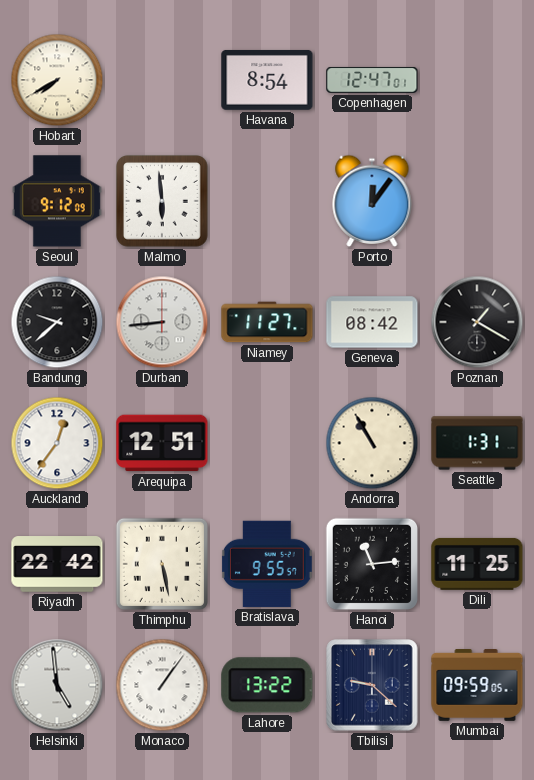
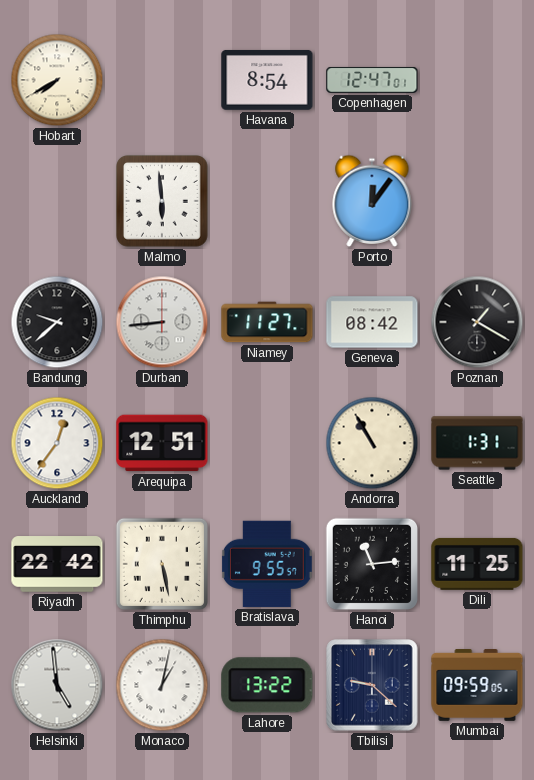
Seoul: 9:12 -> none (57, 201)
Monaco: 1:06 -> 1:02 (162, 685)
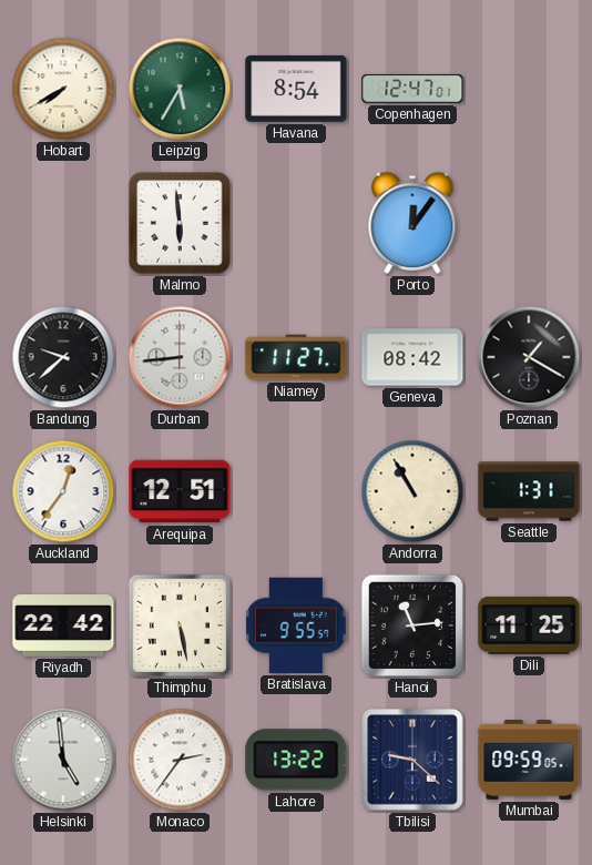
Leipzig: none -> 5:35 (180, 89)
Monaco: 1:02 -> 2:36 (180, 760)
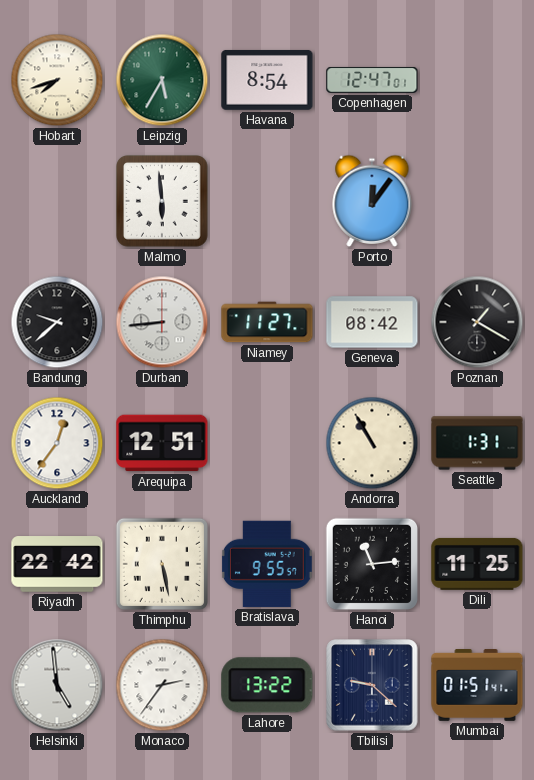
Hobart: 7:40 -> 7:42 (57, 80)
Mumbai: 09:59 -> 01:51 (477, 686)
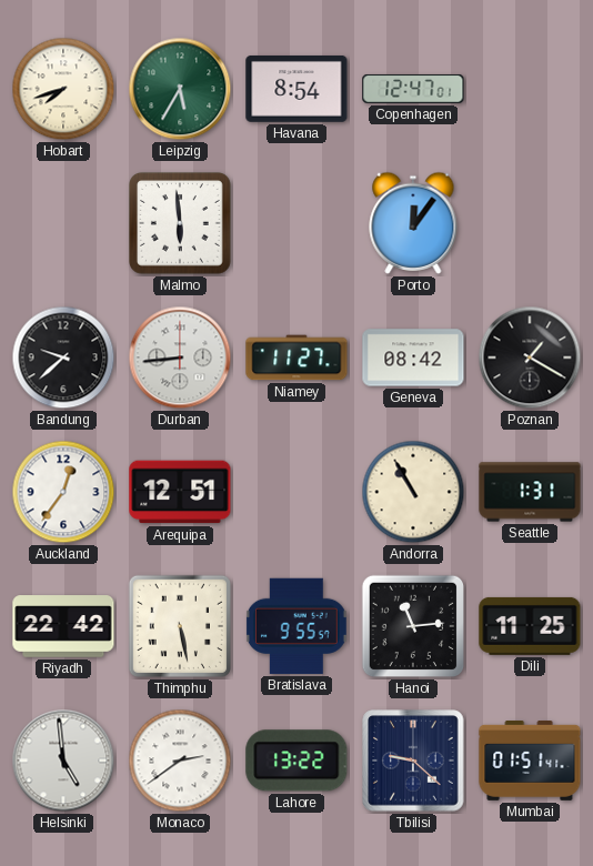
Monaco: 2:36 -> 2:39 (180, 761)
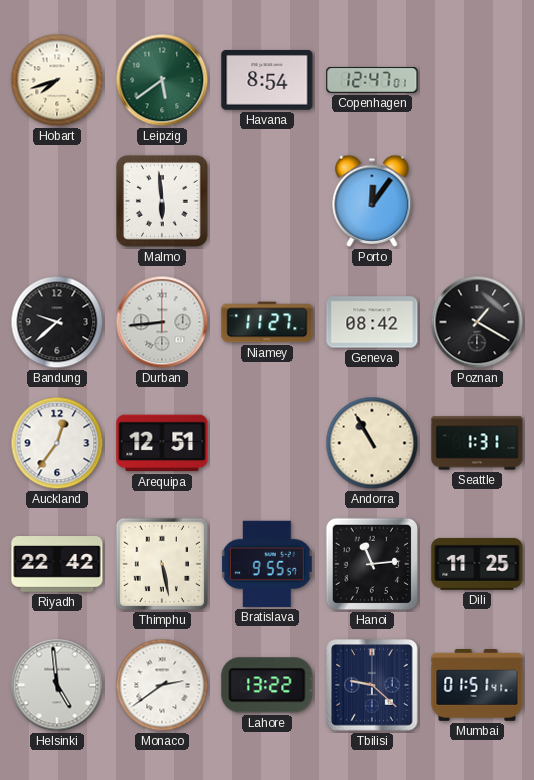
Leipzig: 5:35 -> 5:39 (162, 80)
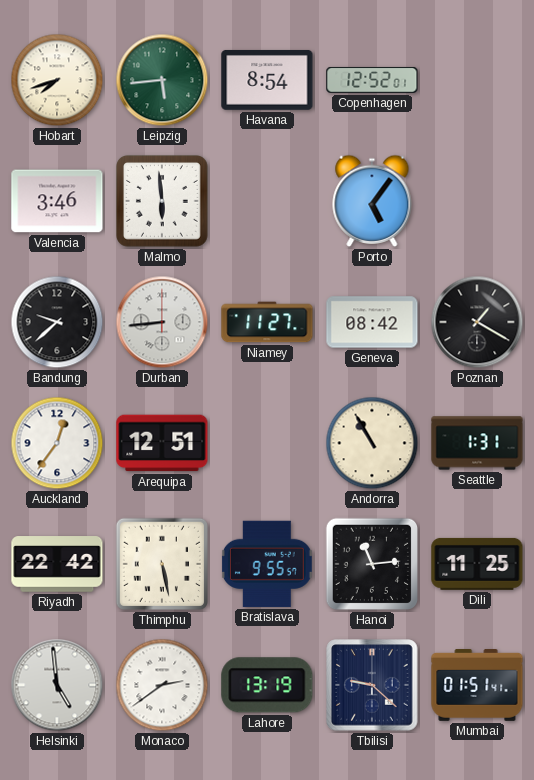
Leipzig: 5:39 -> 5:44 (162, 80)
Copenhagen: 12:47 -> 12:52 (372, 80)
Valencia: none -> 3:46 (57, 201)
Porto: 12:06 -> 5:06 (372, 201)
Lahore: 13:22 -> 13:19 (267, 685)
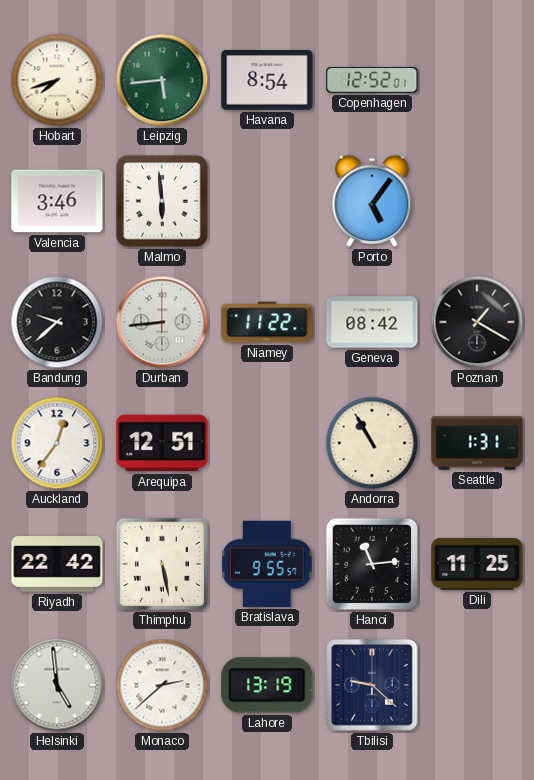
Niamey: 11:27 -> 11:22 (267, 322)
Monaco: 2:39 -> 2:38 (162, 685)
Mumbai: 01:51 -> none (477, 686)
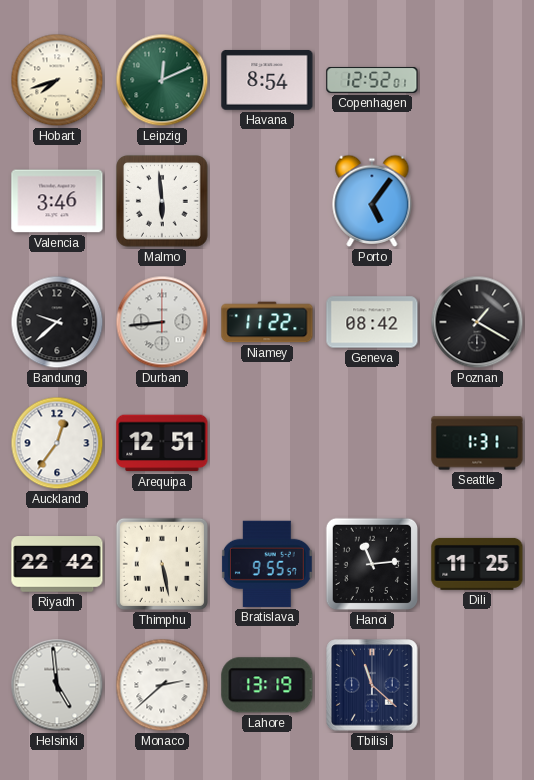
Leipzig: 5:44 -> 12:11 (162, 80)
Andorra: 10:55 -> none (372, 443)
Tbilisi: 9:22 -> 11:22 (372, 685)
